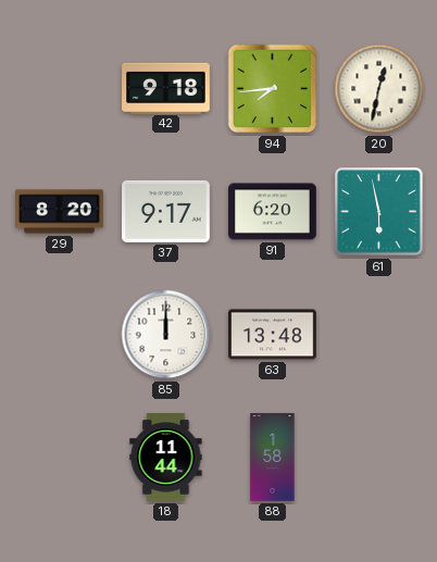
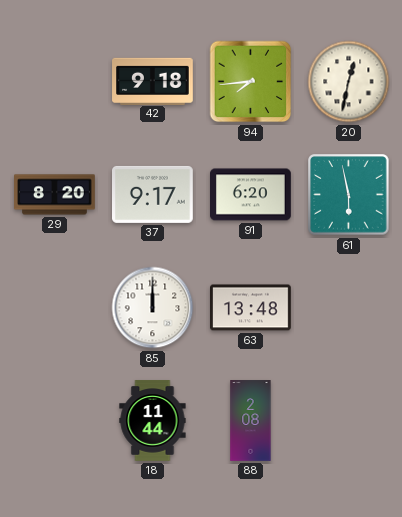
88: 1:58 -> 2:08 (251, 421)
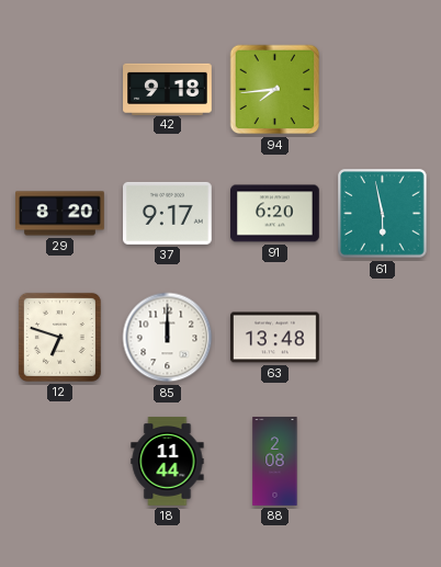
20: 12:32 -> none (349, 82)
12: none -> 6:48 (59, 337)
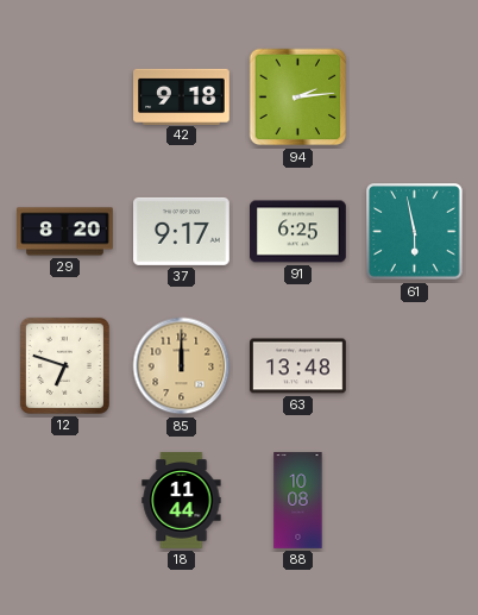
94: 7:44 -> 2:14 (298, 98)
91: 6:20 -> 6:25 (298, 232)
85 dial: white -> champagne (182, 366)
88: 2:08 -> 10:08 (298, 501)
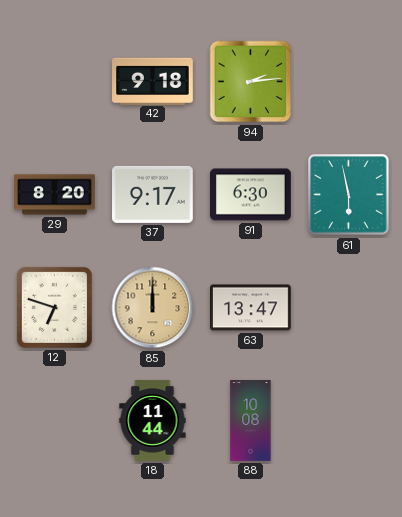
91: 6:25 -> 6:30 (251, 195)
63: 13:48 -> 13:47 (251, 308)
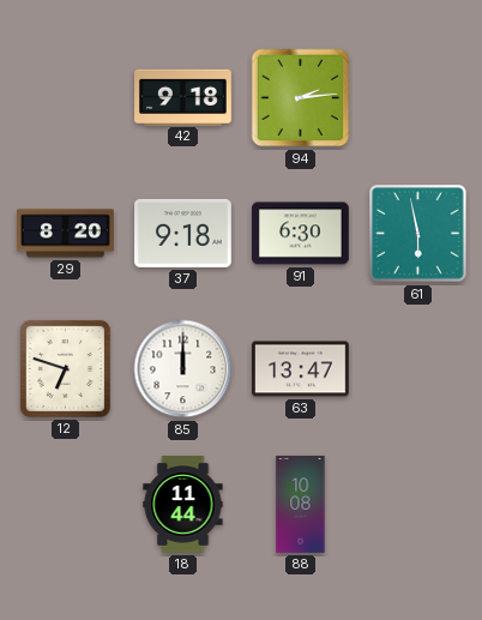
37: 9:17 -> 9:18 (183, 233)
85 dial: champagne -> white (183, 369)
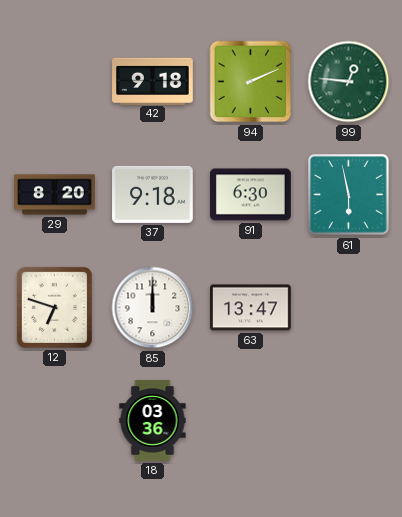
94: 2:14 -> 2:11 (251, 82)
99: none -> 12:46 (349, 82)
18: 11:44 -> 03:36 (153, 421)
88: 10:08 -> none (301, 505)
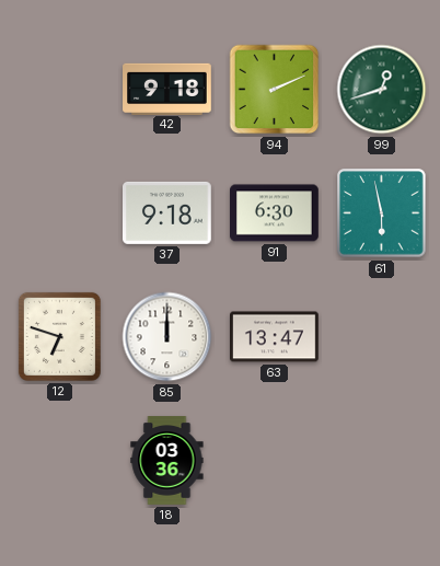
99: 12:46 -> 12:42 (382, 90)
29: 8:20 -> none (55, 195)
